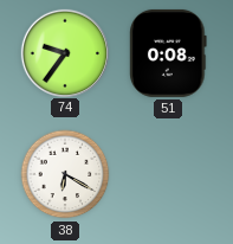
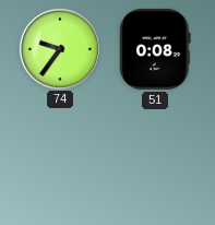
38: 6:20 -> none (65, 174)
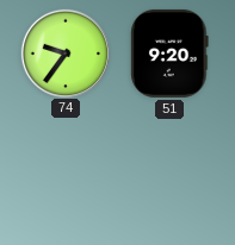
51: 0:08 -> 9:20 (169, 54)
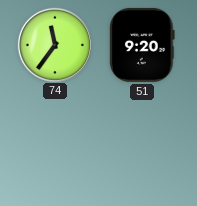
74: 9:36 -> 11:36 (54, 44)
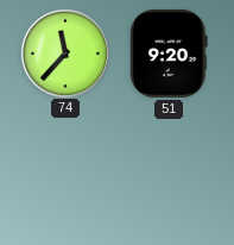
74: 11:36 -> 11:37 (64, 52)
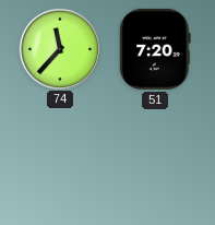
51: 9:20 -> 7:20 (155, 49)
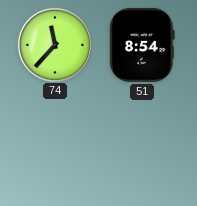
51: 7:20 -> 8:54 (142, 45)
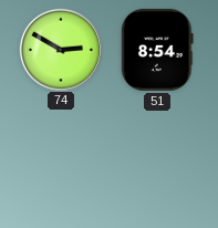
74: 11:37 -> 2:50 (60, 49)
